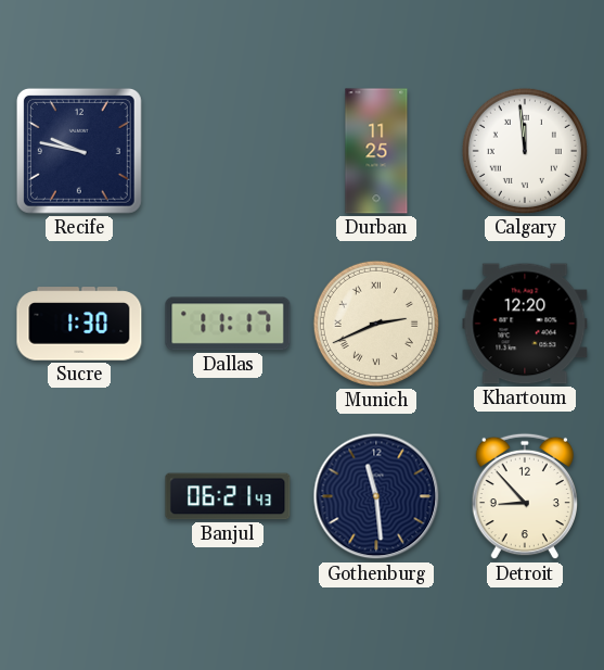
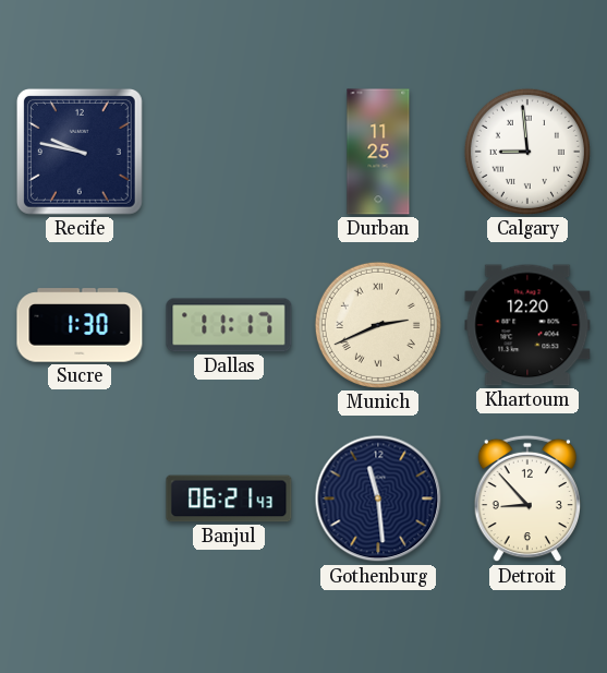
Calgary: 11:59 -> 8:59 (527, 152)
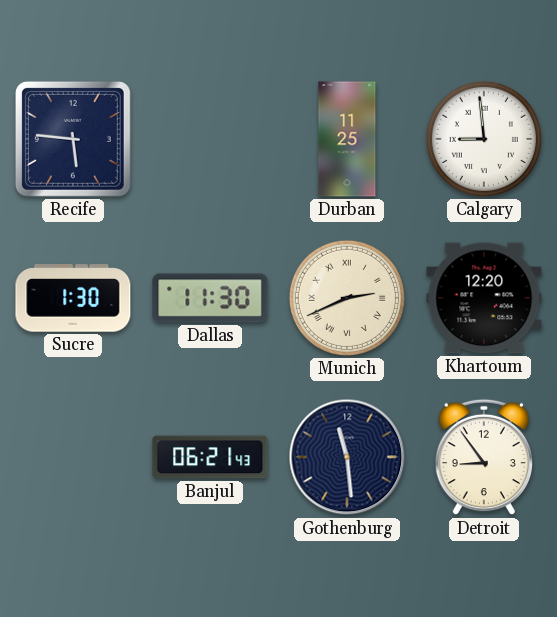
Recife: 9:47 -> 5:46 (73, 139)
Dallas: 11:17 -> 11:30 (210, 298)
Detroit: 8:53 -> 8:54 (483, 457)
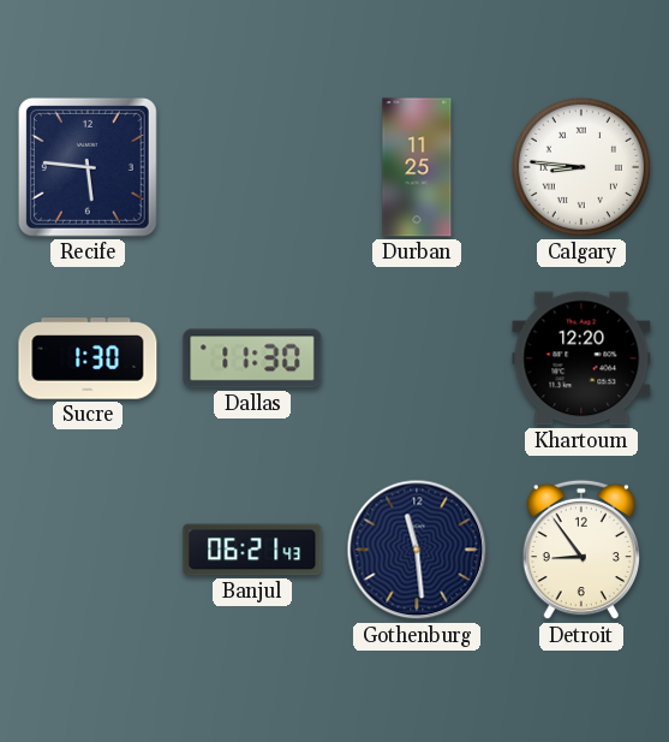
Calgary: 8:59 -> 8:46 (581, 167)
Munich: 2:41 -> none (347, 298)
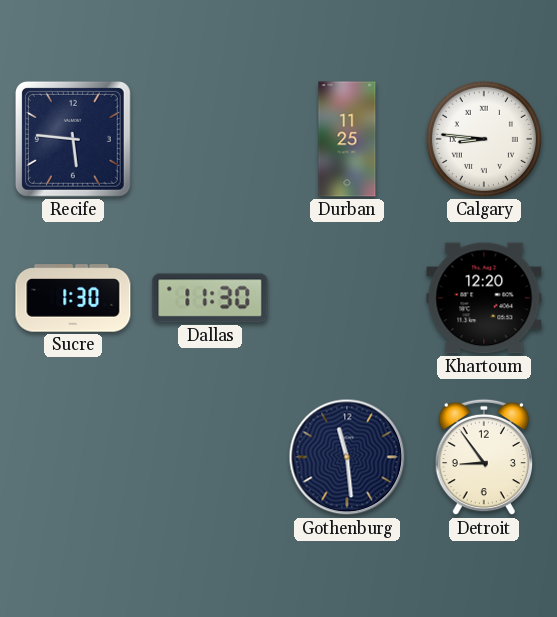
Banjul: 06:21 -> none (252, 550)
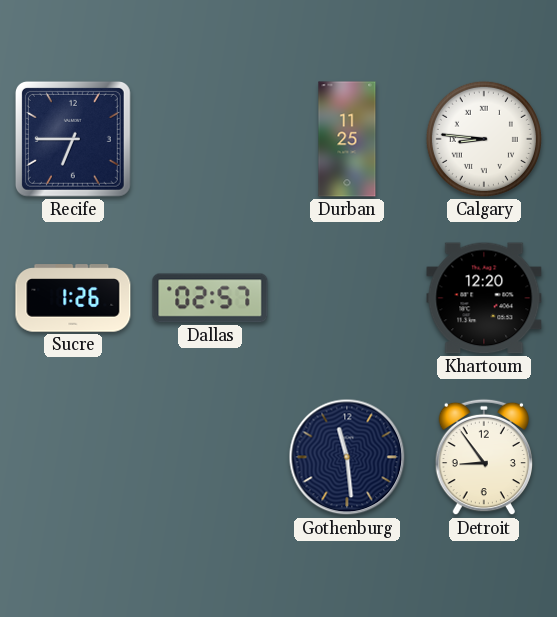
Recife: 5:46 -> 6:45 (73, 139)
Sucre: 1:30 -> 1:26 (73, 298)
Dallas: 11:30 -> 02:57 (210, 298)
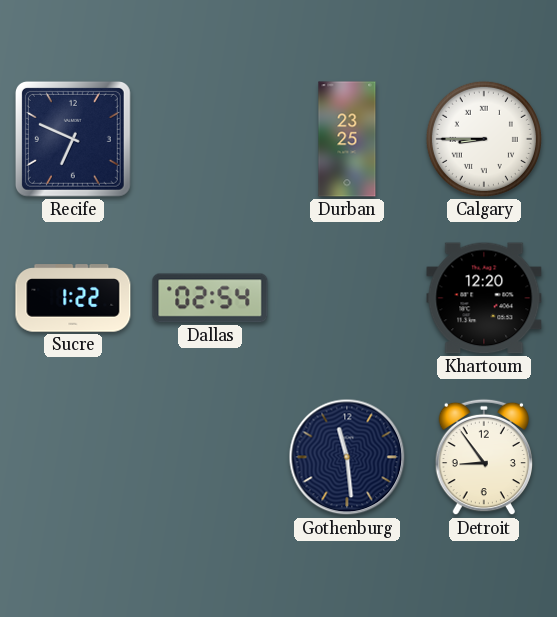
Recife: 6:45 -> 6:49 (73, 139)
Durban: 11:25 -> 23:25 (347, 139)
Calgary: 8:46 -> 8:45 (484, 139)
Sucre: 1:26 -> 1:22 (73, 298)
Dallas: 02:57 -> 02:54 (210, 298)
